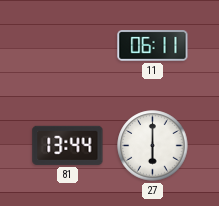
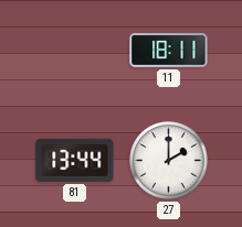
11: 06:11 -> 18:11 (169, 51)
27: 6:00 -> 2:00 (169, 161)
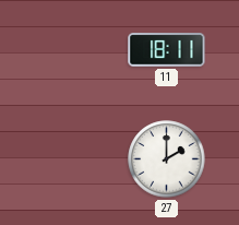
81: 13:44 -> none (75, 160)
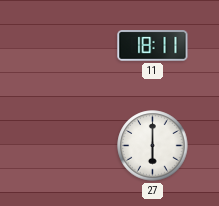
27: 2:00 -> 6:00 (153, 146)
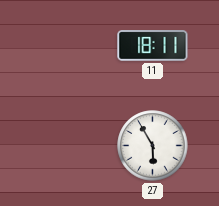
27: 6:00 -> 5:55 (153, 146)
